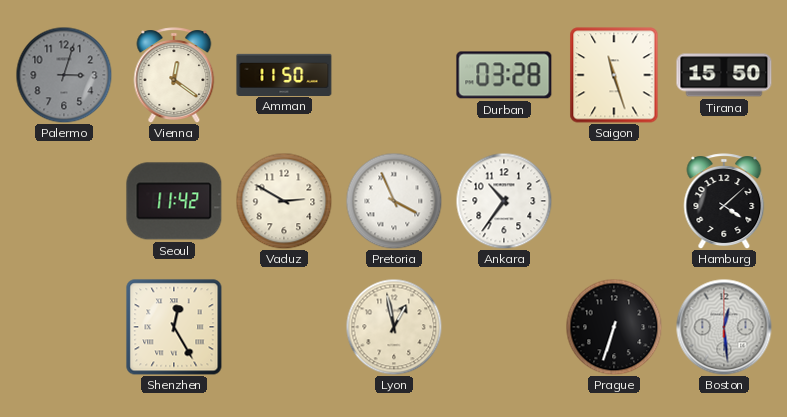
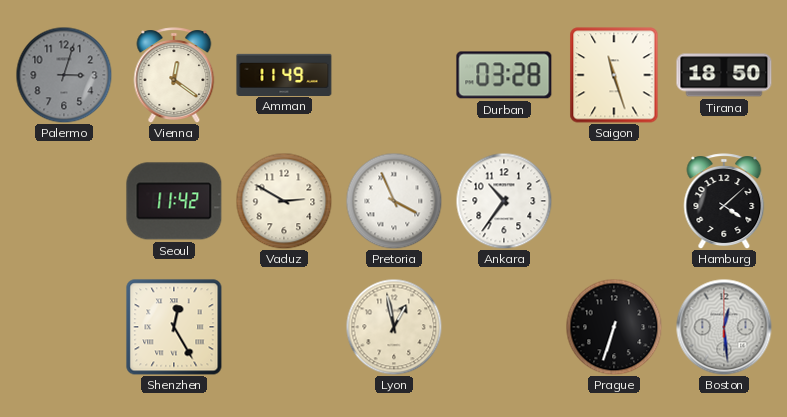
Amman: 11:50 -> 11:49 (284, 74)
Tirana: 15:50 -> 18:50 (724, 75)
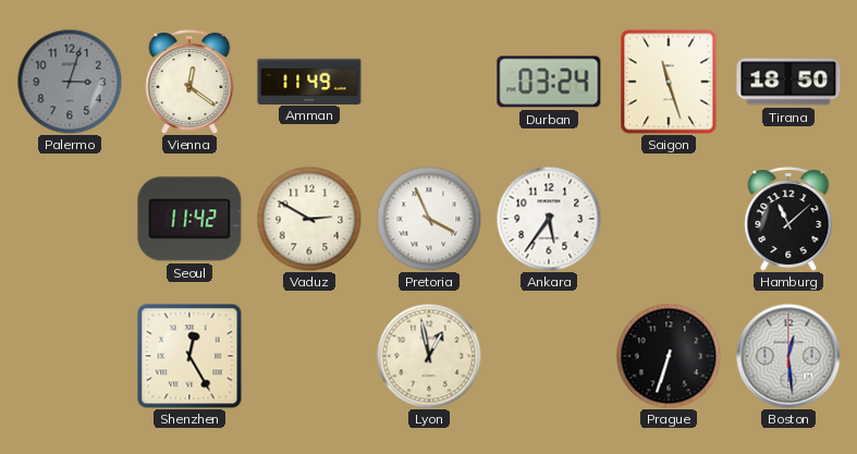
Durban: 03:28 -> 03:24 (549, 82)
Ankara: 10:36 -> 5:36 (549, 219)
Hamburg: 4:08 -> 11:08 (788, 219)
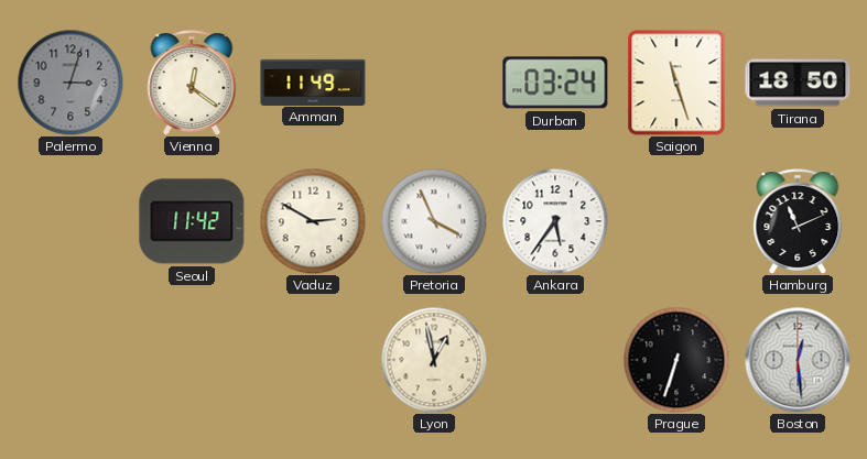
Hamburg: 11:08 -> 11:11 (798, 221)
Shenzhen: 12:25 -> none (189, 356)
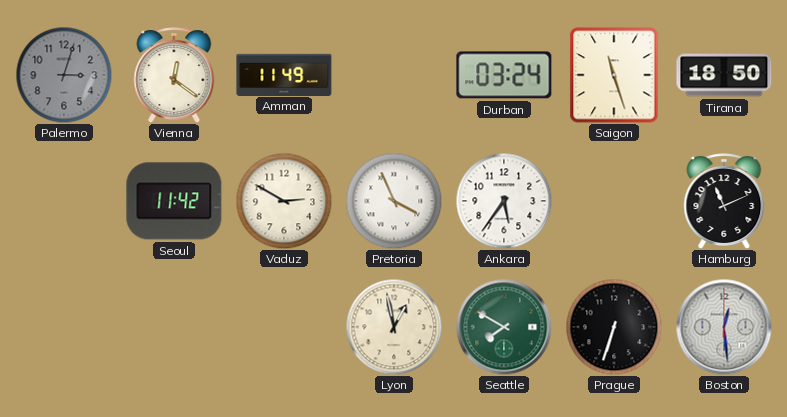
Seattle: none -> 7:50 (504, 327)
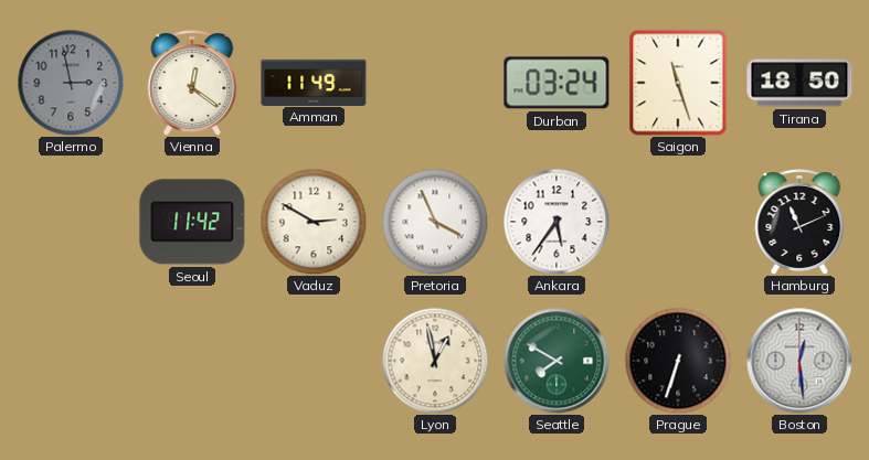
Palermo: 3:03 -> 2:58 (71, 83)
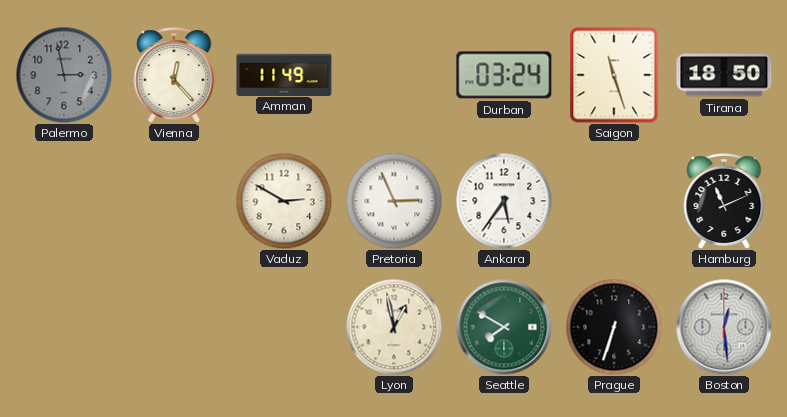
Vienna: 12:21 -> 12:23 (174, 75)
Seoul: 11:42 -> none (192, 222)
Pretoria: 3:56 -> 2:56 (394, 201)
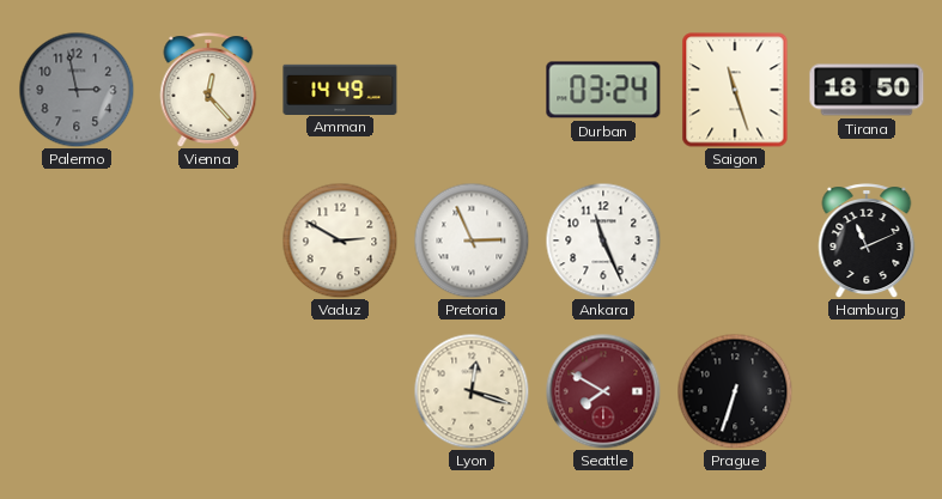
Amman: 11:49 -> 14:49 (340, 89)
Ankara: 5:36 -> 11:26 (603, 241)
Lyon: 12:58 -> 12:18 (472, 391)
Seattle dial: green -> burgundy (603, 391)
Boston: 12:29 -> none (724, 327)
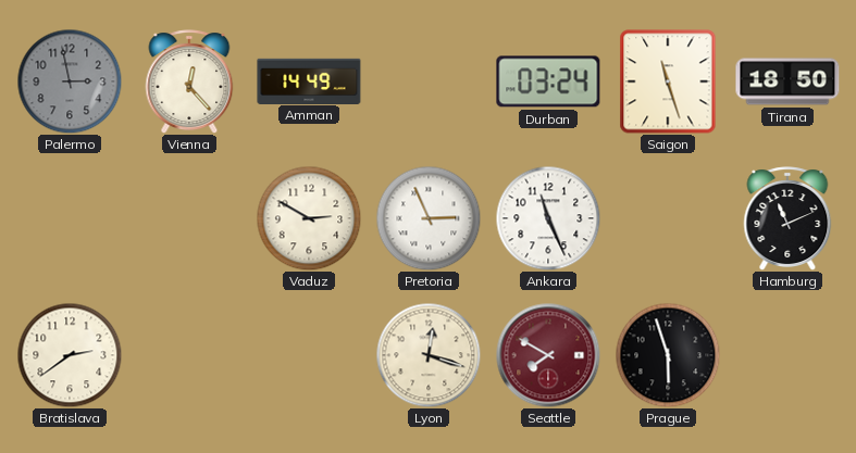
Bratislava: none -> 2:39 (70, 355)
Prague: 6:33 -> 5:57 (668, 355)
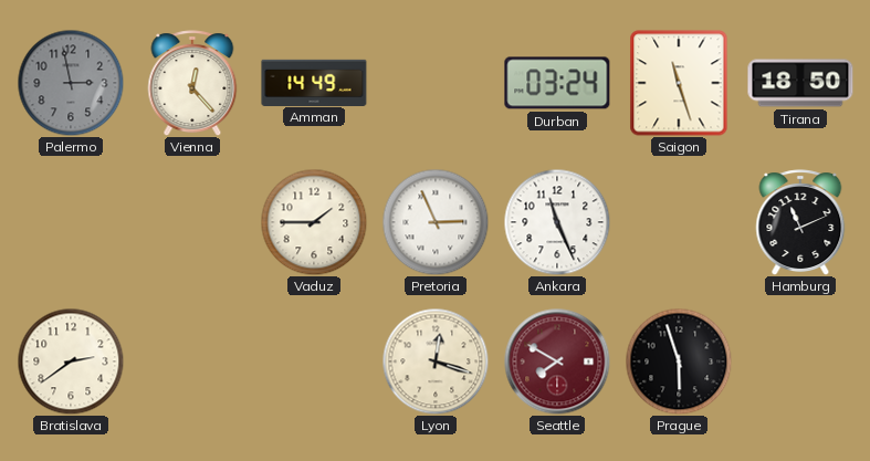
Vaduz: 2:50 -> 1:45 (314, 222)
